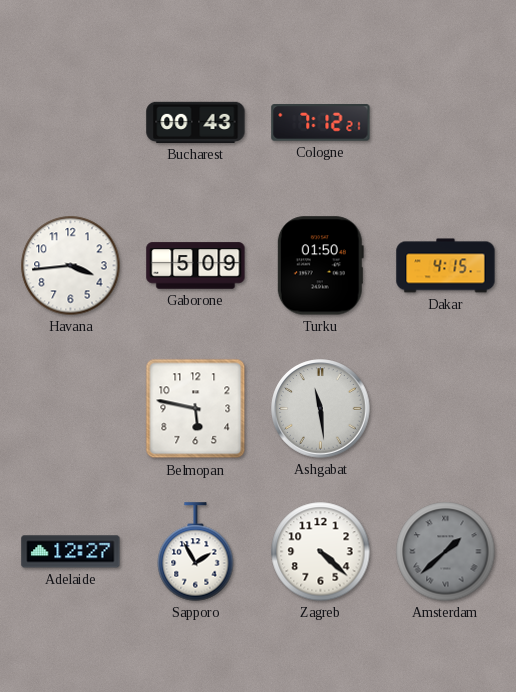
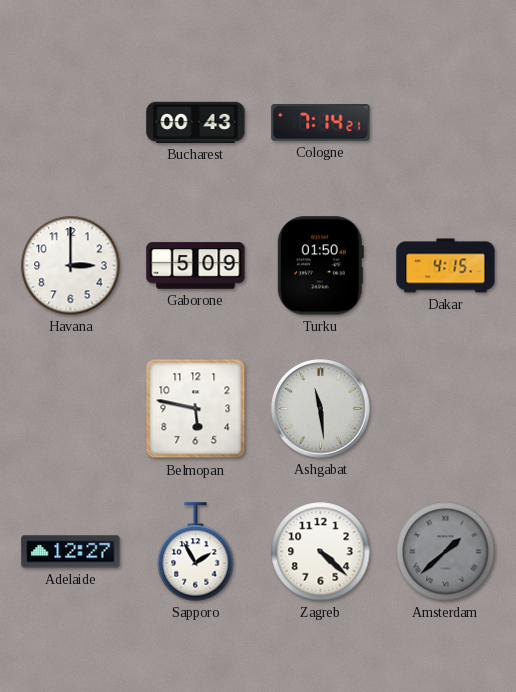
Cologne: 7:12 -> 7:14 (321, 123)
Havana: 3:44 -> 3:00 (71, 266)
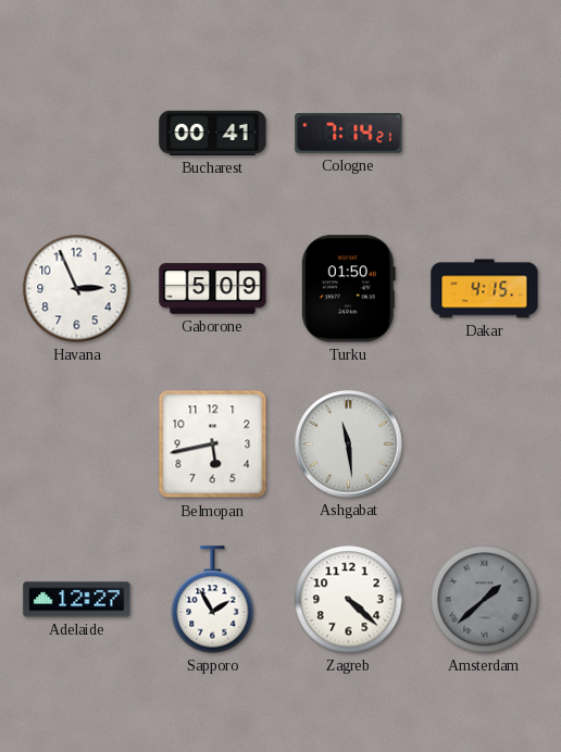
Bucharest: 00:43 -> 00:41 (213, 133)
Havana: 3:00 -> 2:56 (77, 289)
Belmopan: 5:47 -> 5:43 (213, 444)
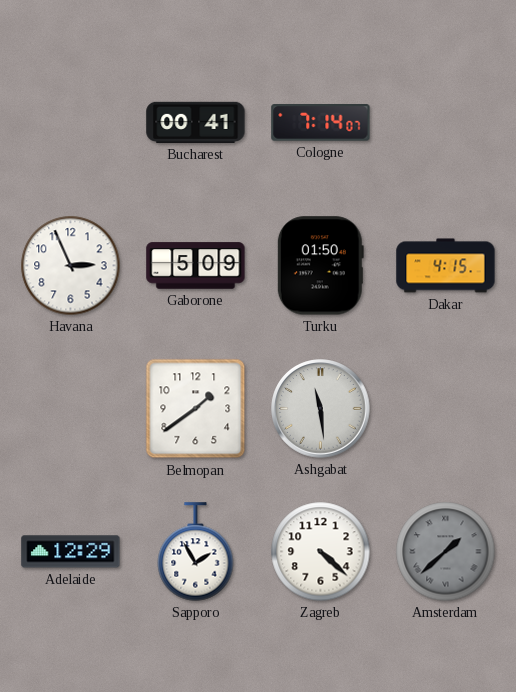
Cologne: 7:14:21 -> 7:14:07 (321, 123)
Belmopan: 5:43 -> 1:39 (196, 409)
Adelaide: 12:27 -> 12:29 (71, 552)
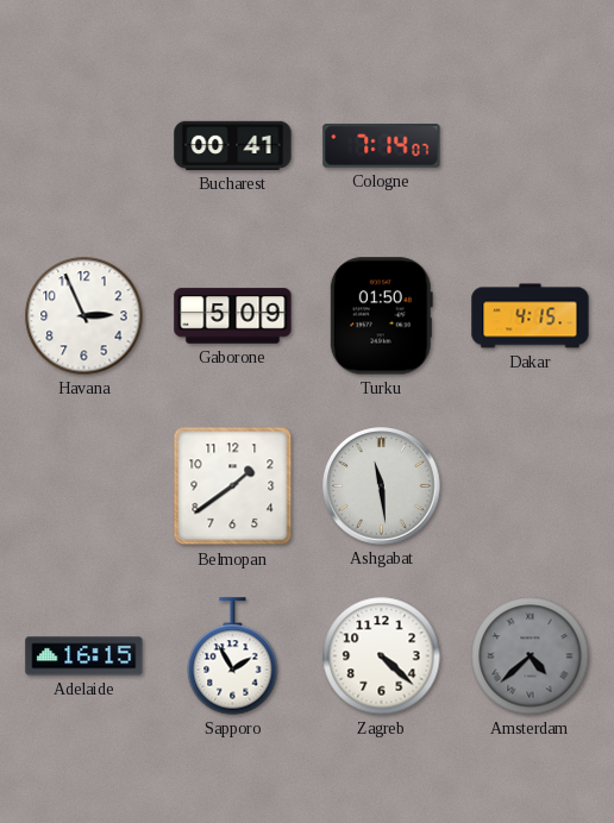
Adelaide: 12:29 -> 16:15 (84, 656)
Amsterdam: 1:38 -> 4:38 (531, 656)
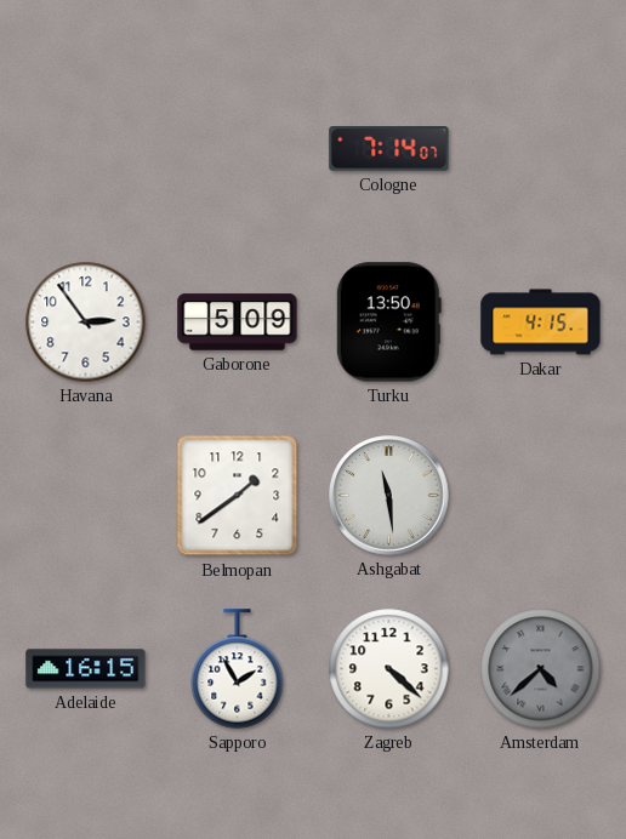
Bucharest: 00:41 -> none (233, 145)
Havana: 2:56 -> 2:54 (86, 323)
Turku: 01:50 -> 13:50 (388, 323)
